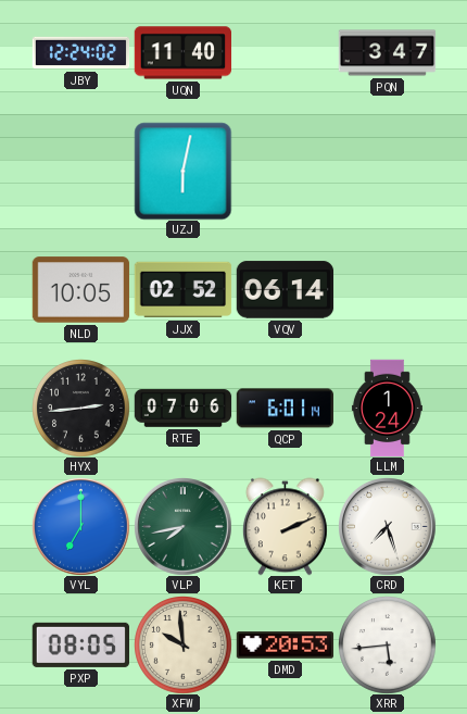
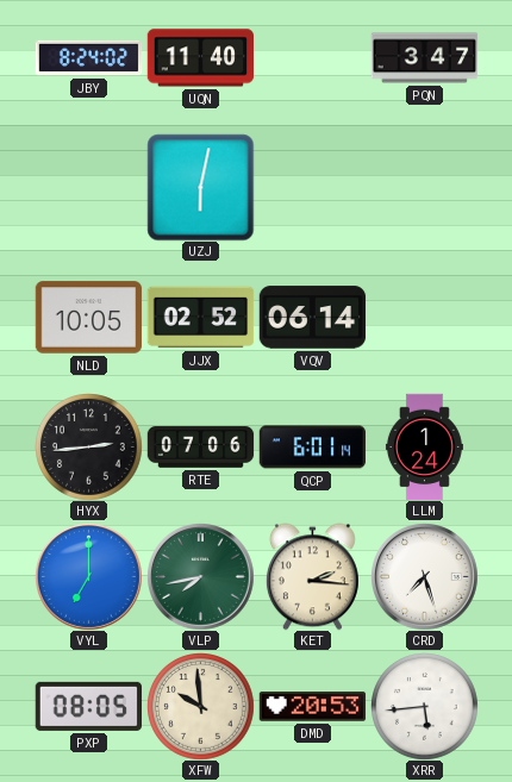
JBY: 12:24 -> 8:24 (88, 58)
KET: 2:11 -> 2:16 (312, 576)
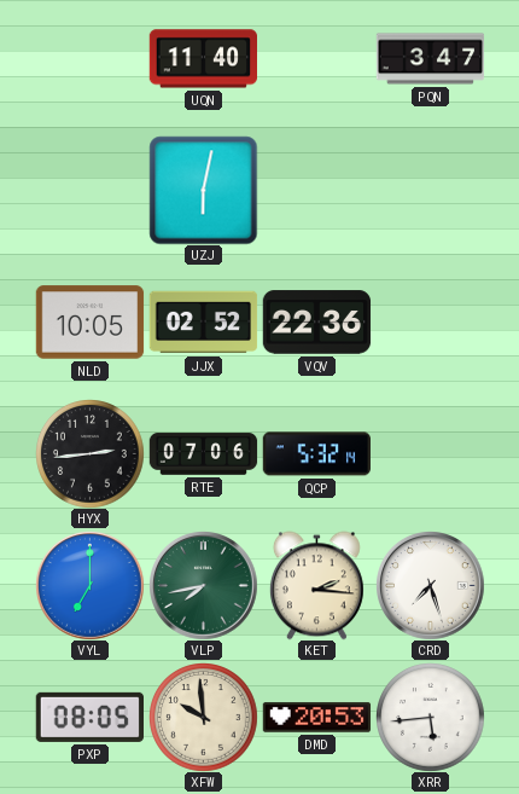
JBY: 8:24 -> none (88, 58)
VQV: 06:14 -> 22:36 (316, 323)
QCP: 6:01 -> 5:32 (316, 454)
LLM: 1:24 -> none (424, 446)
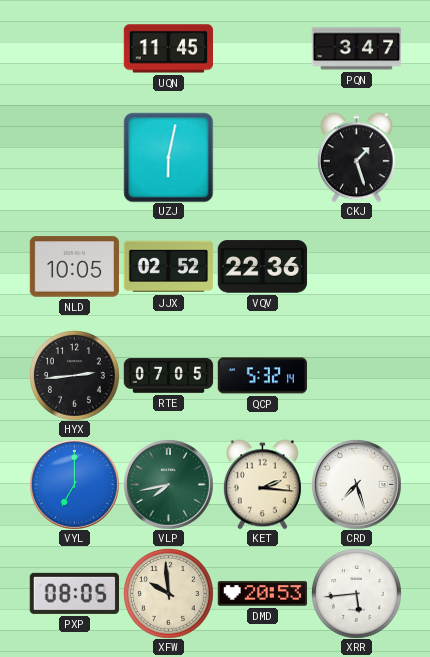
UQN: 11:40 -> 11:45 (168, 49)
CKJ: none -> 1:27 (356, 157)
RTE: 07:06 -> 07:05 (168, 376)
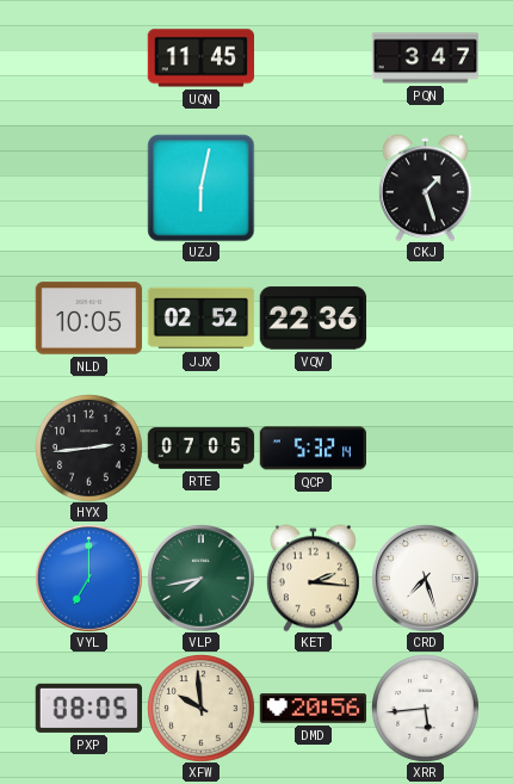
DMD: 20:53 -> 20:56 (313, 709)
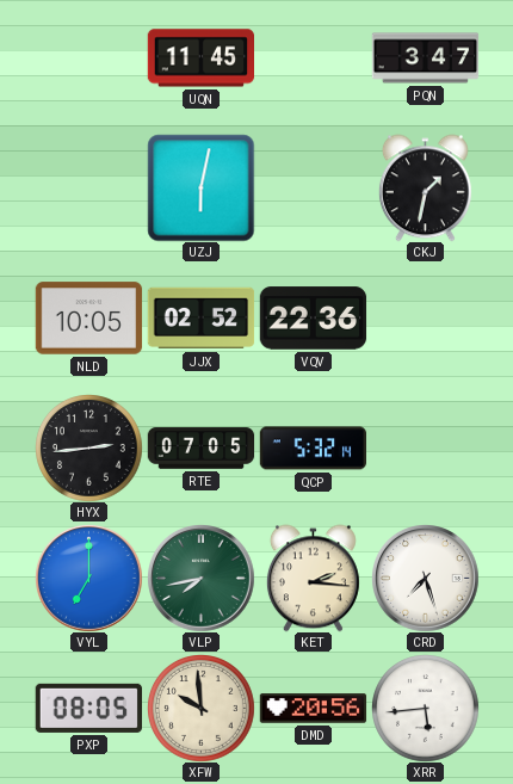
CKJ: 1:27 -> 1:32 (425, 187)
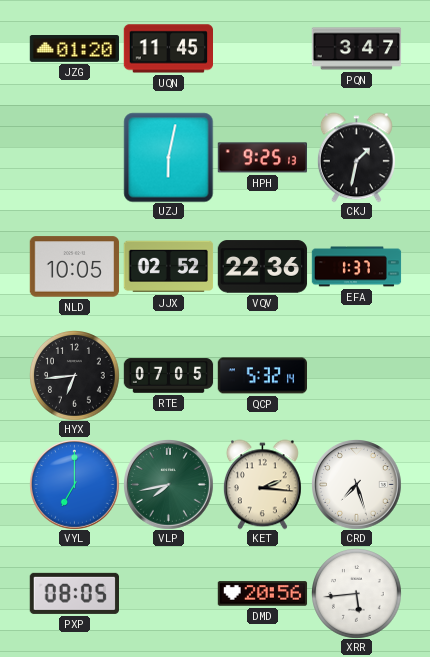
JZG: none -> 01:20 (74, 49)
HPH: none -> 9:25 (262, 158)
EFA: none -> 1:37 (356, 267)
HYX: 2:44 -> 6:44 (75, 376)
XFW: 9:59 -> none (202, 709)
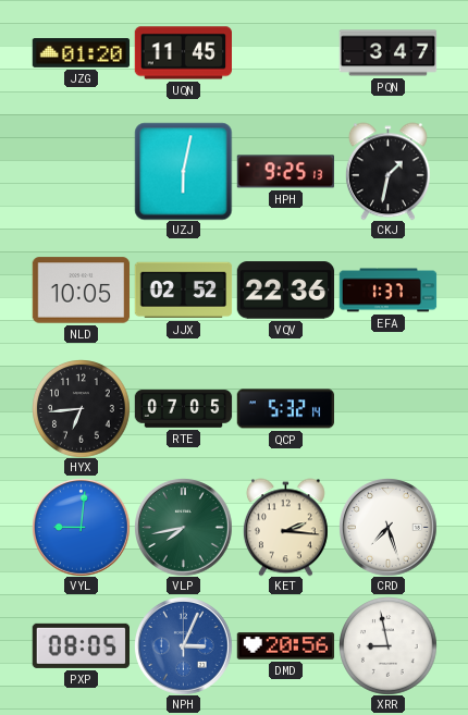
VYL: 7:00 -> 9:01 (82, 528)
NPH: none -> 3:04 (184, 646)
XRR: 5:44 -> 8:58 (389, 646)
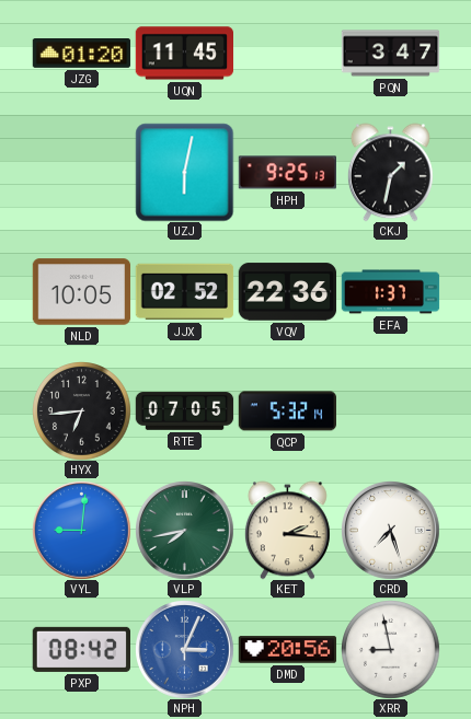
PXP: 08:05 -> 08:42 (81, 649)
